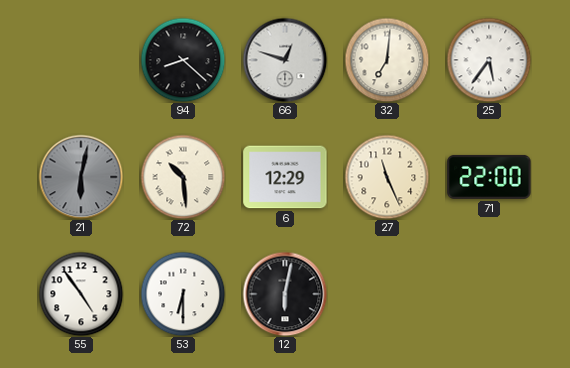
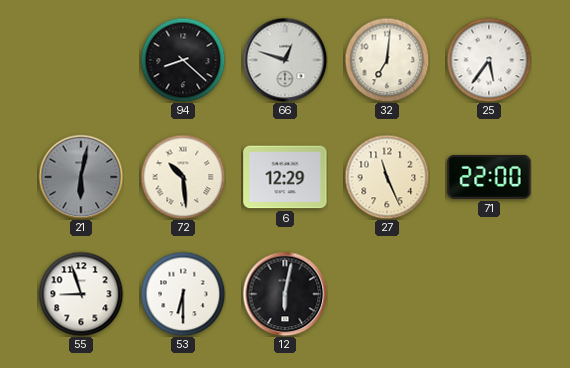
55: 4:54 -> 8:57 (81, 294)
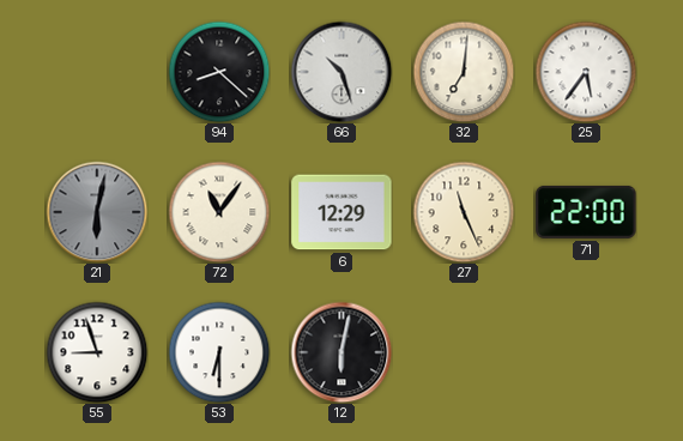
66: 12:48 -> 10:27 (341, 72)
72: 10:29 -> 11:06 (219, 212)
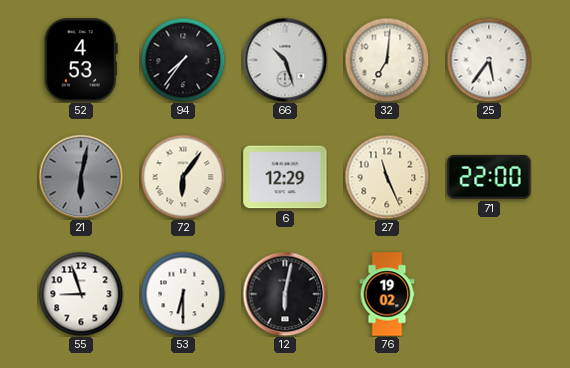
52: none -> 4:53 (81, 60)
94: 8:22 -> 7:36 (183, 60)
72: 11:06 -> 6:06 (183, 177)
76: none -> 19:02 (387, 294)
